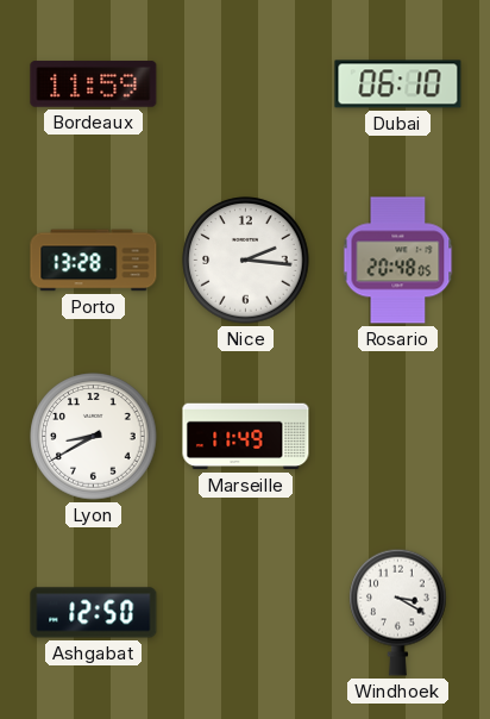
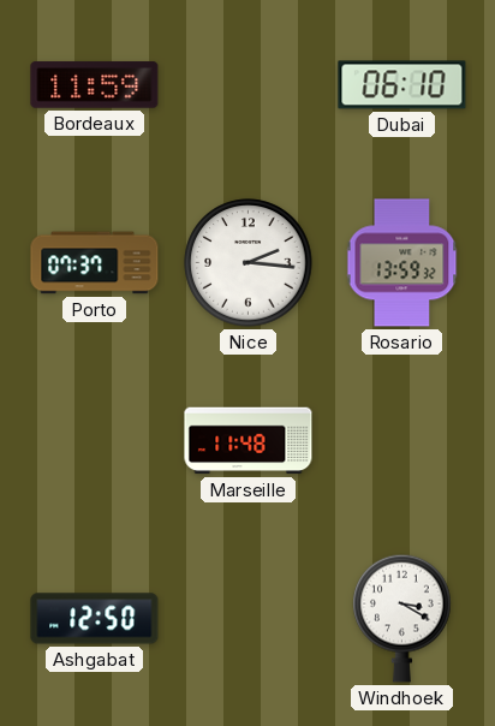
Porto: 13:28 -> 07:37 (95, 263)
Rosario: 20:48 -> 13:59 (402, 263)
Lyon: 8:40 -> none (94, 437)
Marseille: 11:49 -> 11:48 (249, 441)
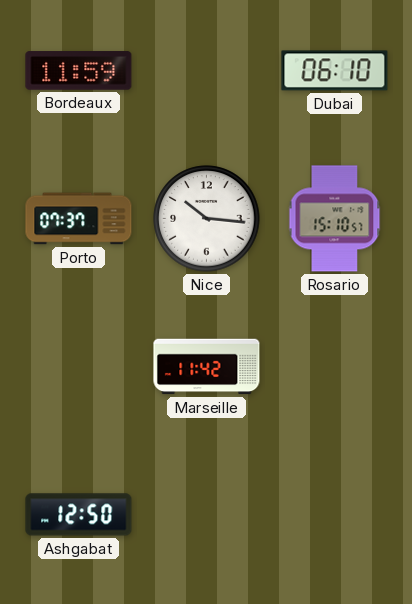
Nice: 2:16 -> 10:16 (207, 219)
Rosario: 13:59 -> 15:10 (335, 219)
Marseille: 11:48 -> 11:42 (207, 367)
Windhoek: 3:20 -> none (402, 618)
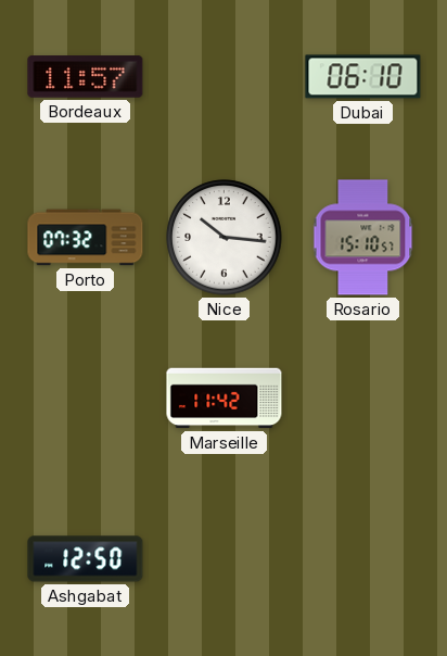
Bordeaux: 11:59 -> 11:57 (86, 77)
Porto: 07:37 -> 07:32 (86, 238)
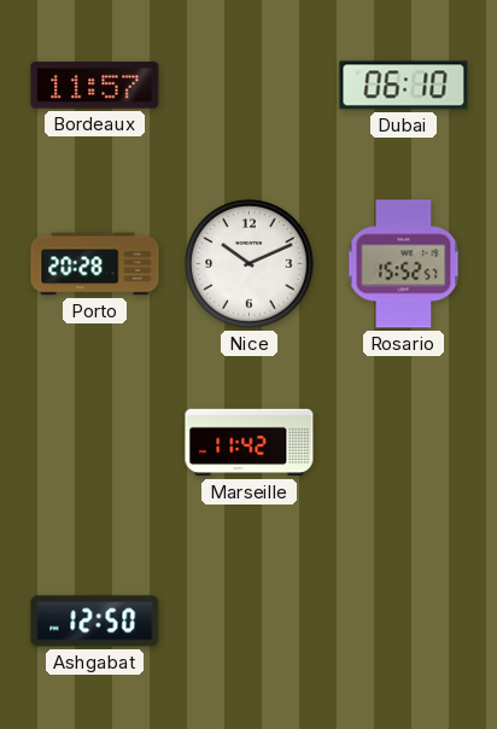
Porto: 07:32 -> 20:28 (95, 264)
Nice: 10:16 -> 10:11 (250, 264)
Rosario: 15:10 -> 15:52 (404, 264)
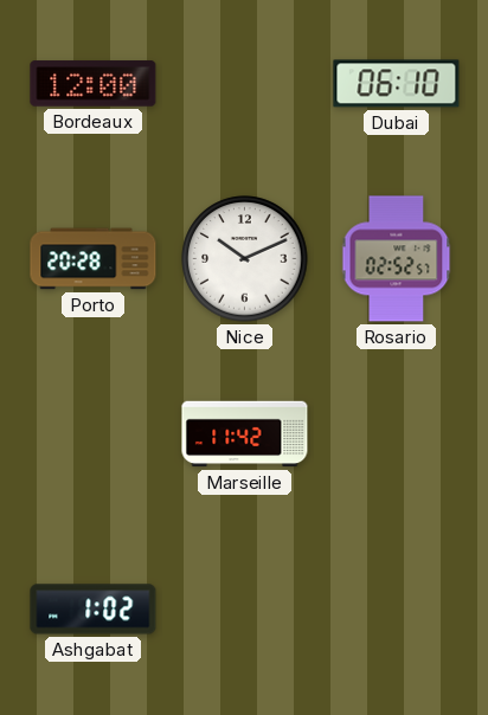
Bordeaux: 11:57 -> 12:00 (94, 84)
Rosario: 15:52 -> 02:52 (397, 259)
Ashgabat: 12:50 -> 1:02 (94, 610)
